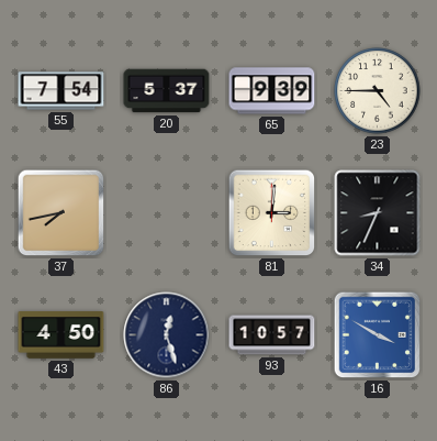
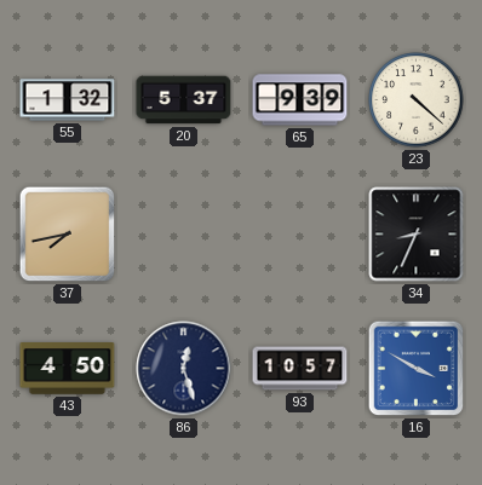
55: 7:54 -> 1:32 (68, 100)
23: 4:45 -> 4:22 (417, 100)
81: 3:01 -> none (272, 213)
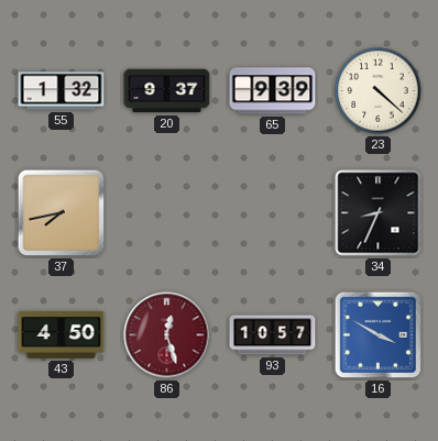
20: 5:37 -> 9:37 (167, 91)
86 dial: navy -> burgundy (167, 335)
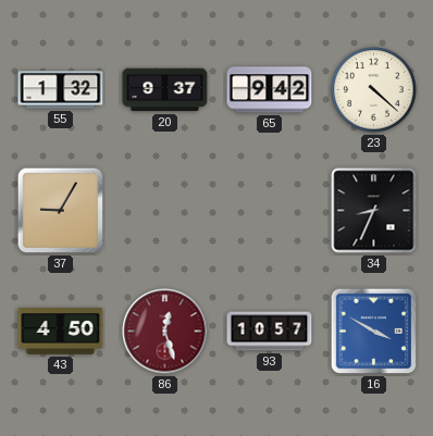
65: 9:39 -> 9:42 (270, 90)
37: 7:43 -> 9:05 (61, 211)
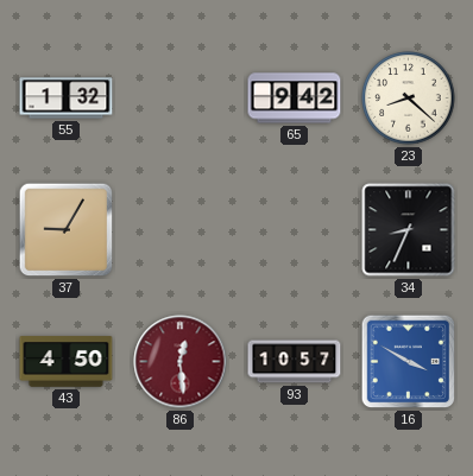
20: 9:37 -> none (165, 90)
23: 4:22 -> 8:22 (409, 99)
86: 12:27 -> 12:29 (181, 362)
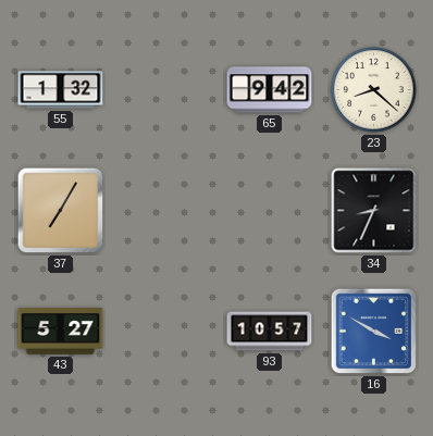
37: 9:05 -> 7:05 (61, 211)
43: 4:50 -> 5:27 (61, 332)
86: 12:29 -> none (181, 362)
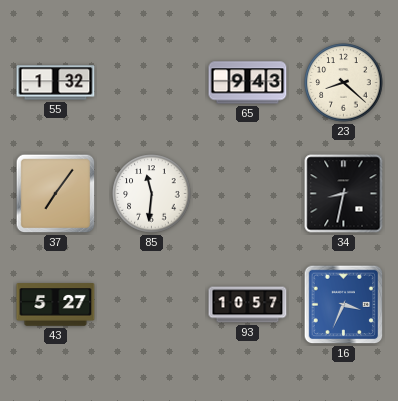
65: 9:42 -> 9:43 (248, 83)
37: 7:05 -> 7:06 (56, 194)
85: none -> 11:31 (152, 194)
34: 8:34 -> 8:32 (344, 194)
16: 3:50 -> 3:34 (344, 305)
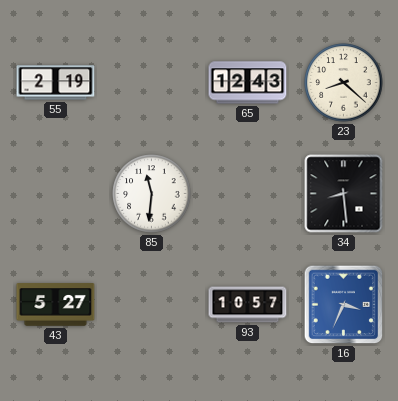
55: 1:32 -> 2:19 (56, 83)
65: 9:43 -> 12:43 (248, 83)
37: 7:06 -> none (56, 194)
34: 8:32 -> 8:29 (344, 194)
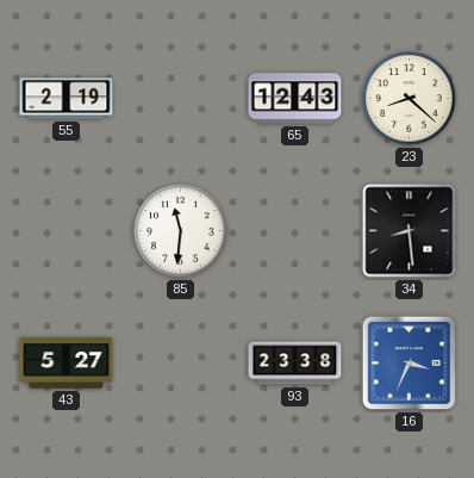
93: 10:57 -> 23:38 (295, 364)
